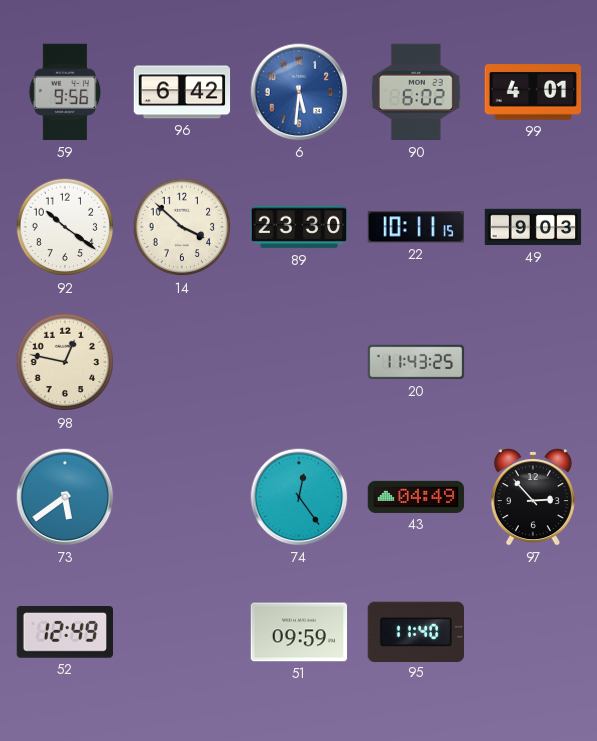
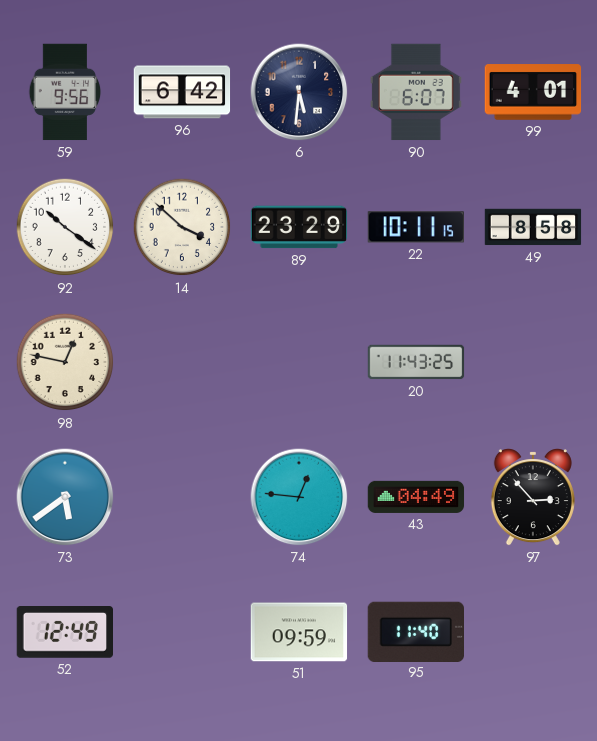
6 dial: blue -> navy (299, 92)
90: 6:02 -> 6:07 (416, 92)
89: 23:30 -> 23:29 (299, 227)
49: 9:03 -> 8:58 (533, 227)
74: 12:24 -> 12:46 (299, 497)
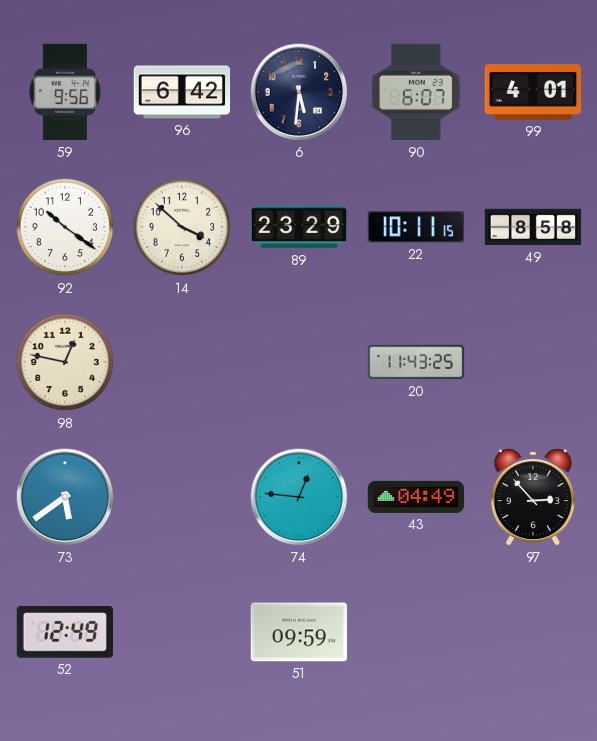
95: 11:40 -> none (415, 631)
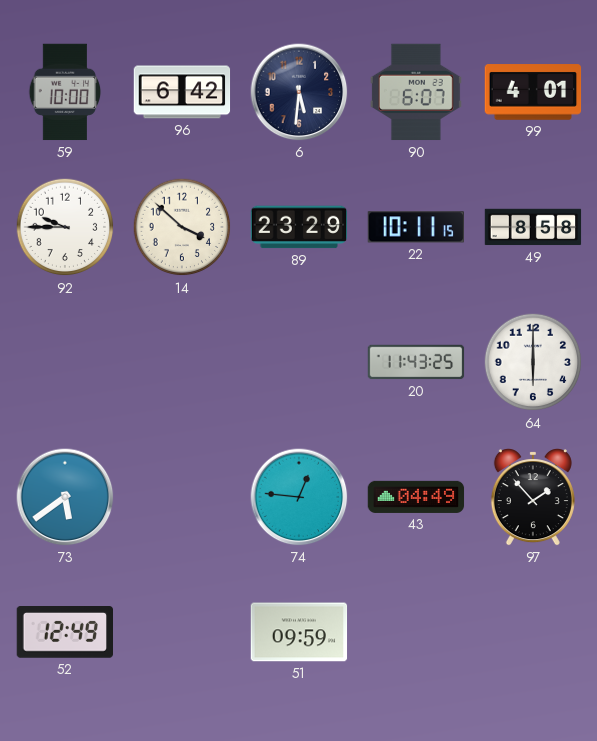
59: 9:56 -> 10:00 (65, 92)
92: 10:21 -> 9:45 (65, 227)
98: 12:47 -> none (65, 362)
64: none -> 6:00 (533, 362)
97: 2:53 -> 1:53 (533, 497)
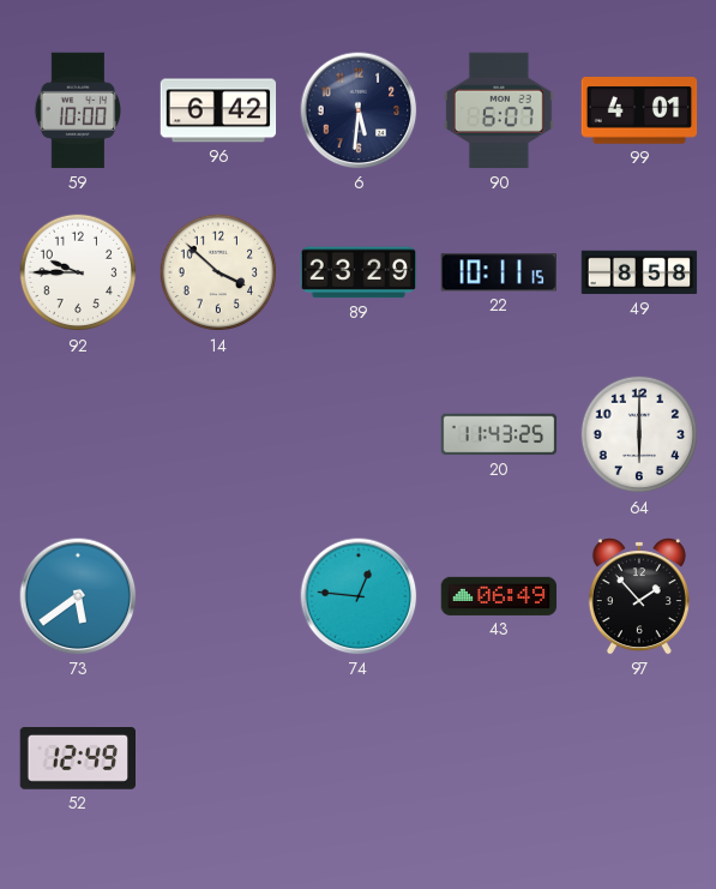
43: 04:49 -> 06:49 (499, 596)
51: 09:59 -> none (299, 632)
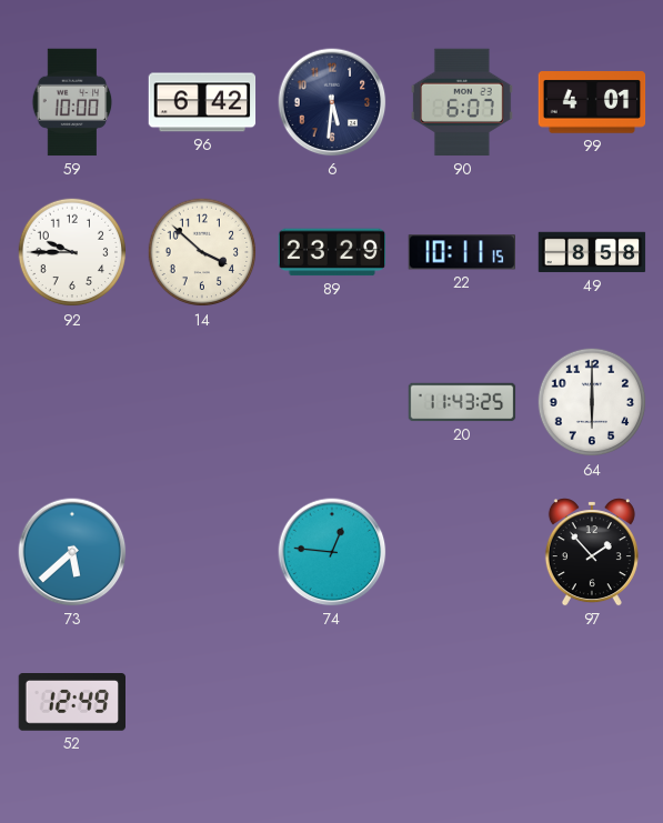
73: 5:39 -> 5:38 (72, 552)
43: 06:49 -> none (499, 596)
